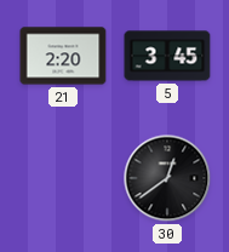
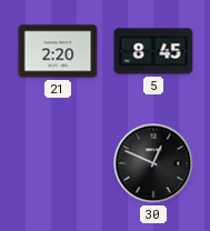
5: 3:45 -> 8:45 (153, 51)
30: 12:39 -> 12:49 (153, 163)
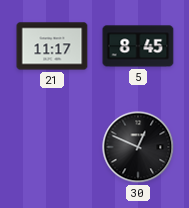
21: 2:20 -> 11:17 (52, 46)
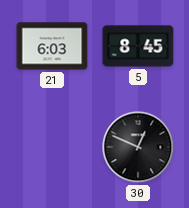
21: 11:17 -> 6:03 (52, 46)
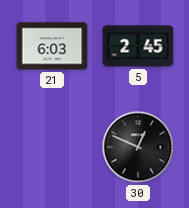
5: 8:45 -> 2:45 (138, 46)
